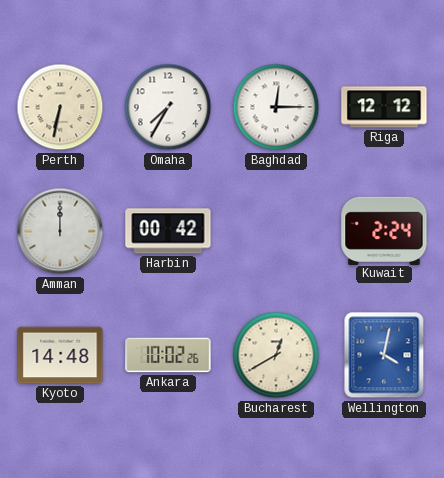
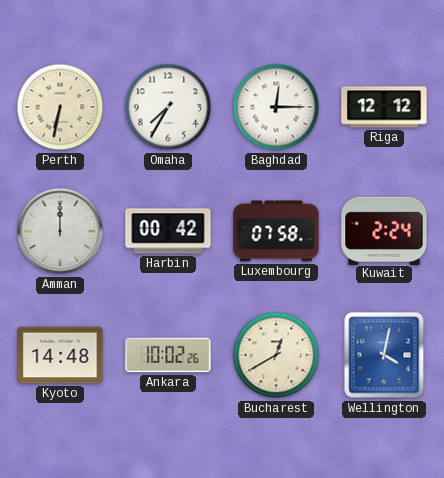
Luxembourg: none -> 07:58 (276, 231)
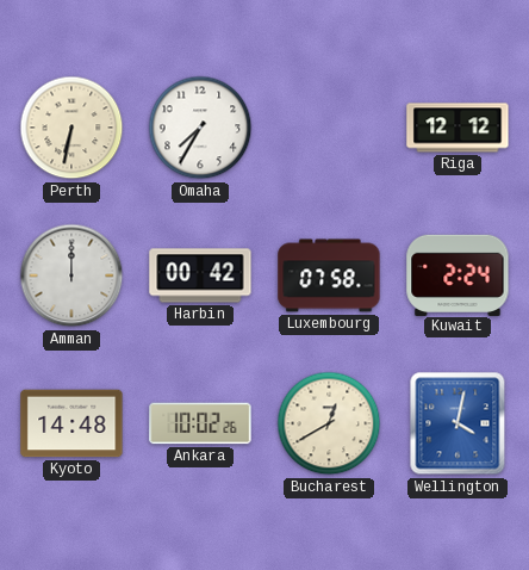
Baghdad: 12:15 -> none (276, 107)
